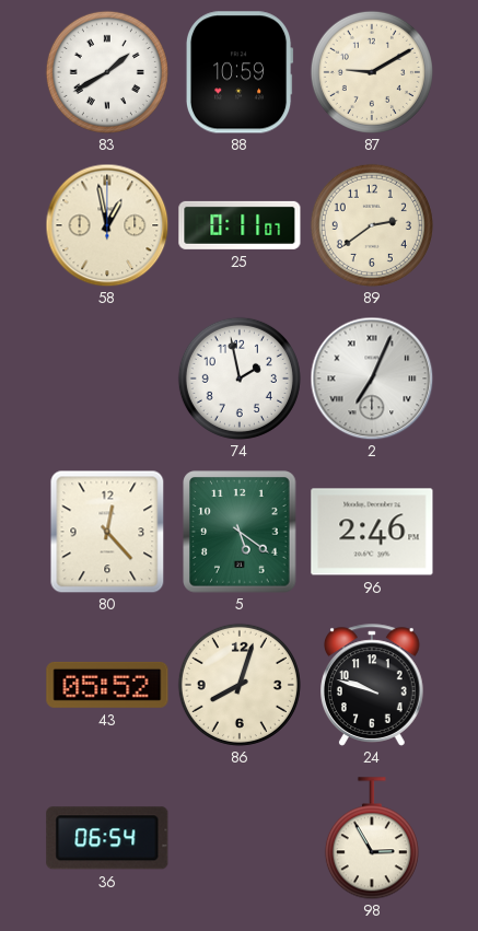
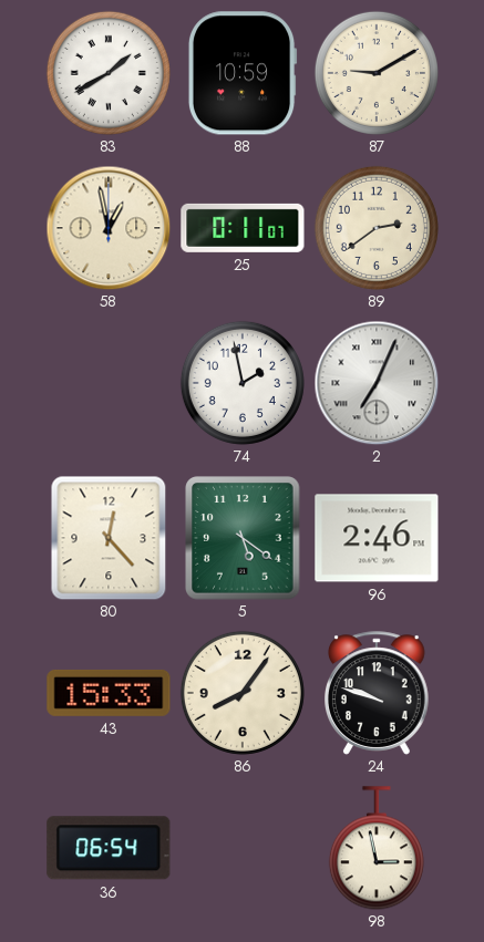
43: 05:52 -> 15:33 (109, 693)
86: 8:03 -> 8:06 (243, 693)
98: 2:55 -> 2:58 (377, 848)
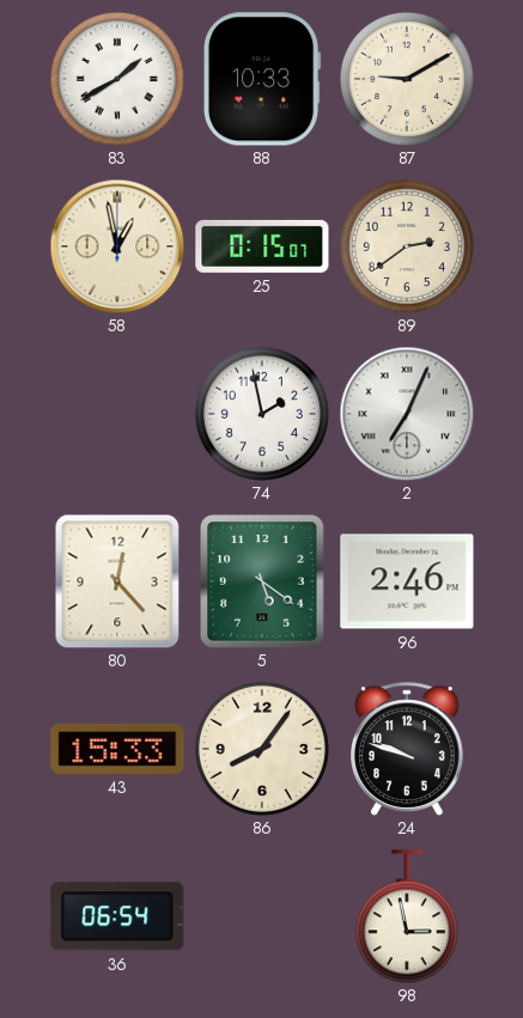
88: 10:59 -> 10:33 (262, 79)
25: 0:11 -> 0:15 (262, 246)
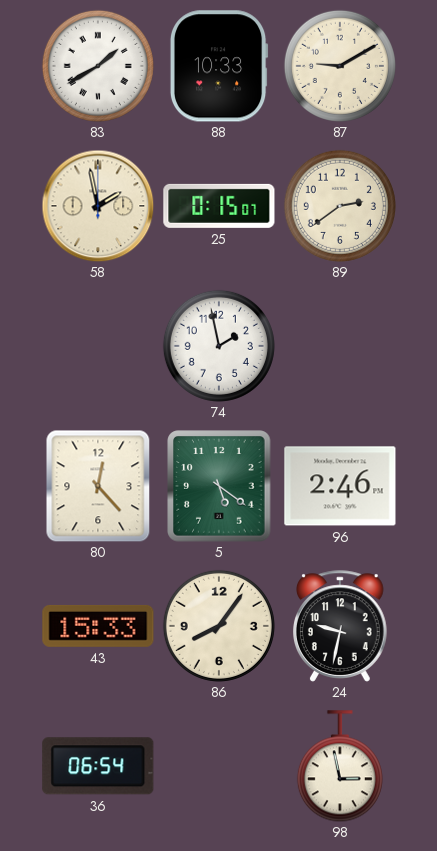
58: 12:58 -> 1:58 (98, 206)
2: 7:04 -> none (407, 414)
24: 9:48 -> 9:32 (341, 626)
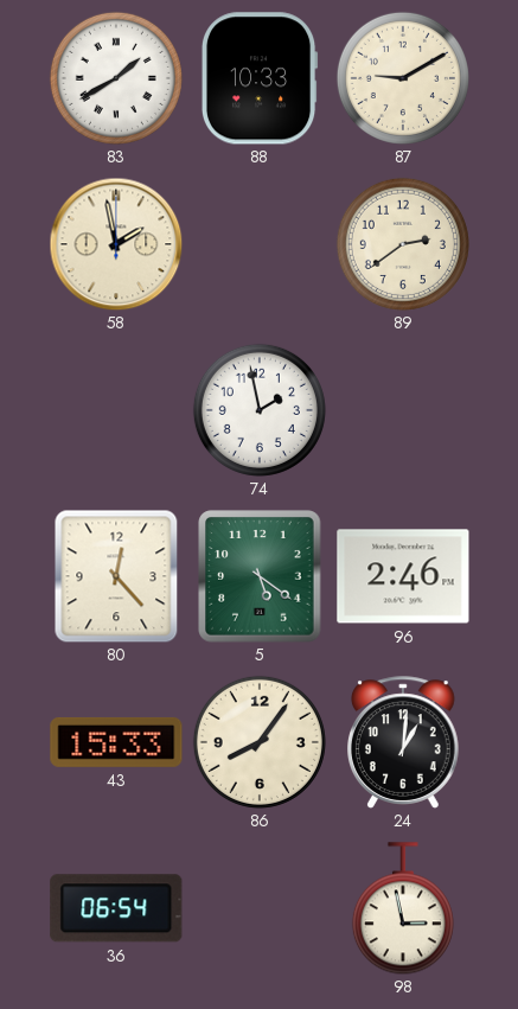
25: 0:15 -> none (219, 206)
24: 9:32 -> 1:01 (404, 742)
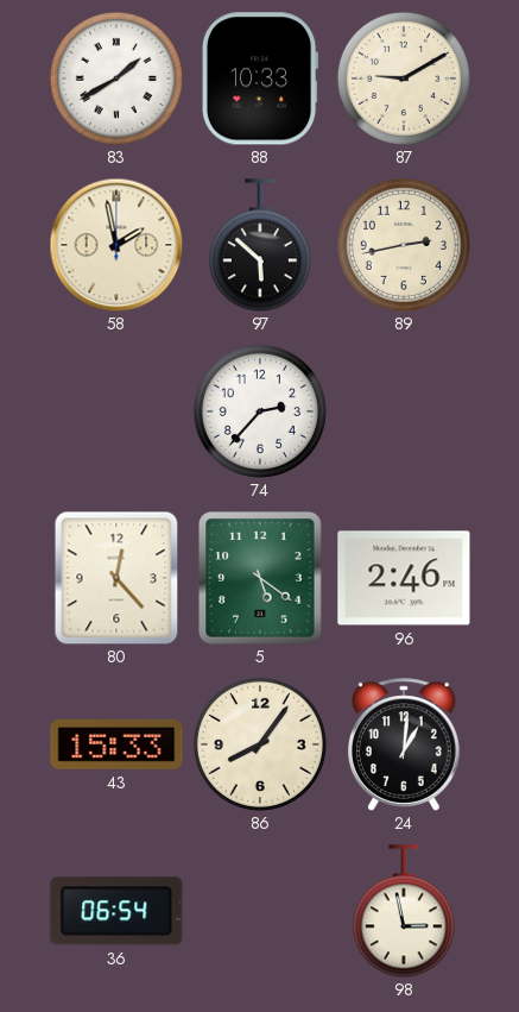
97: none -> 5:52 (260, 245)
89: 2:39 -> 2:43 (404, 245)
74: 1:58 -> 2:37 (260, 411)
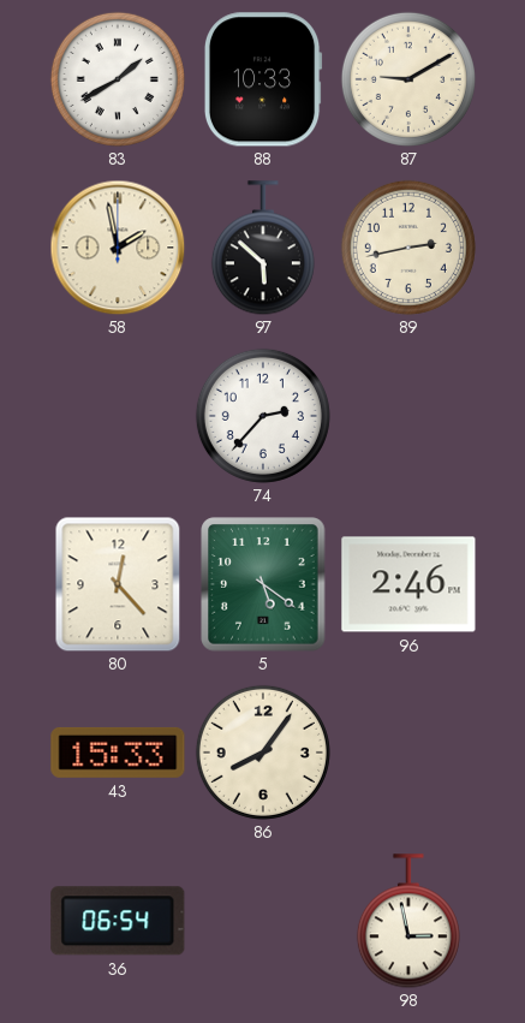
24: 1:01 -> none (405, 744)
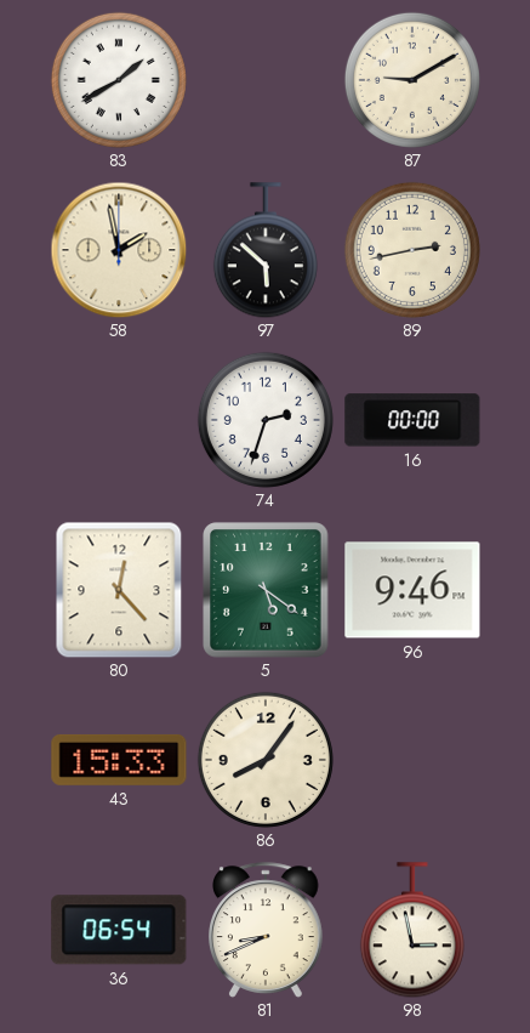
88: 10:33 -> none (263, 79)
74: 2:37 -> 2:33 (266, 420)
16: none -> 00:00 (412, 420)
96: 2:46 -> 9:46 (412, 590)
81: none -> 8:41 (267, 930)
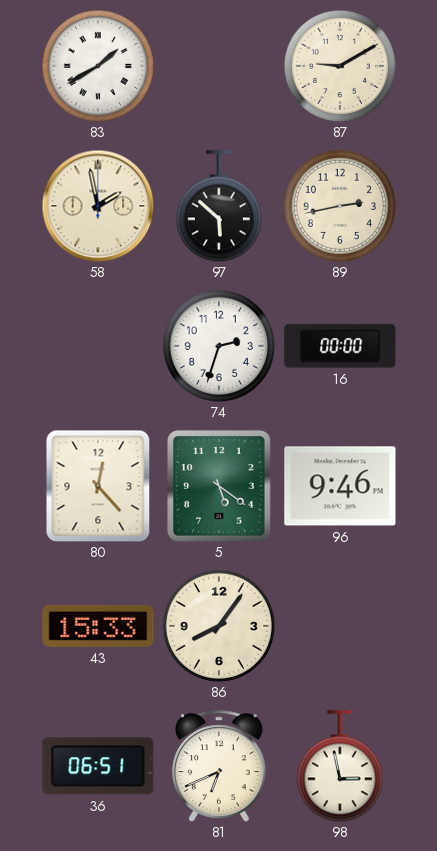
36: 06:54 -> 06:51 (98, 766)
81: 8:41 -> 6:41 (220, 766)
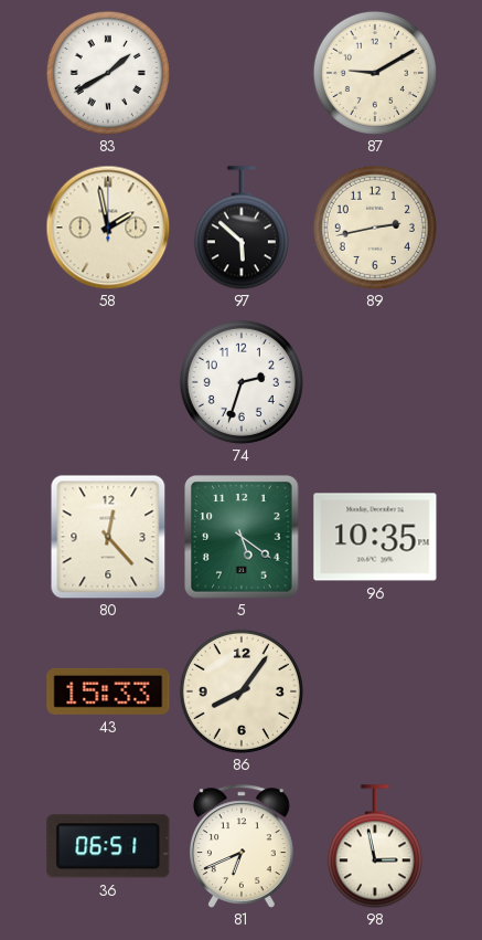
16: 00:00 -> none (340, 346)
96: 9:46 -> 10:35 (375, 537)
